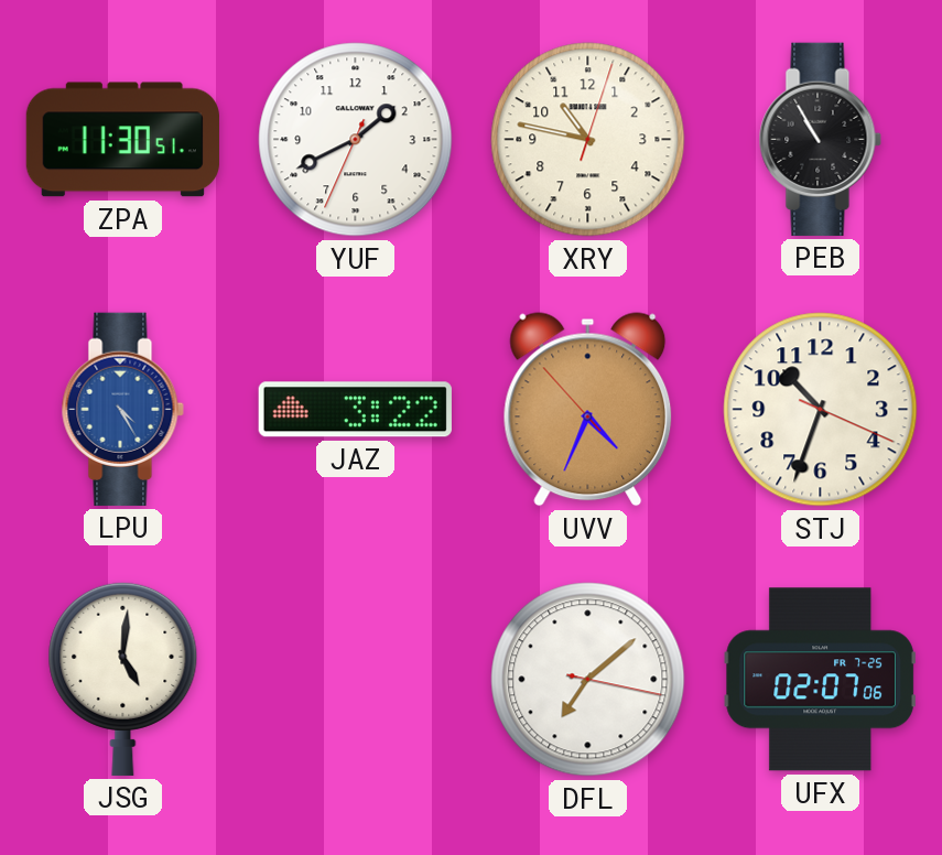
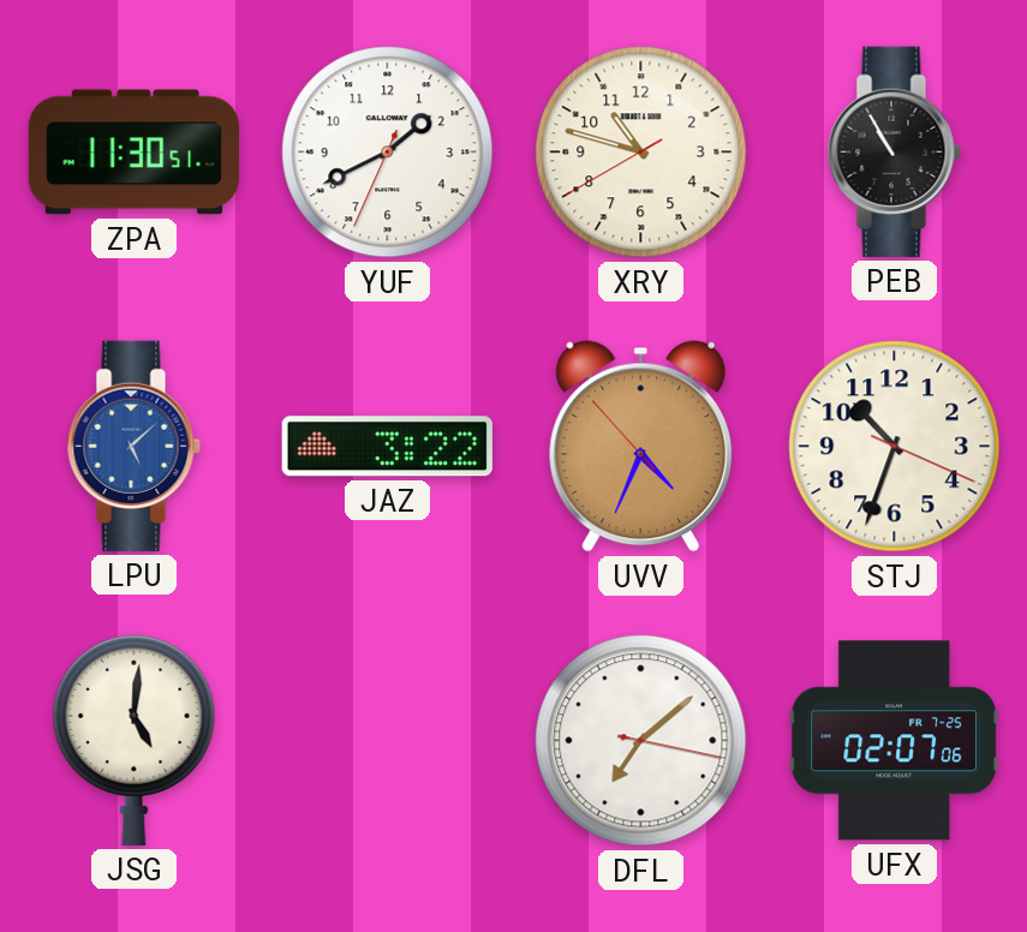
XRY: 10:47:03 -> 10:47:40 (641, 153)
LPU: 4:25 -> 5:08 (133, 446)
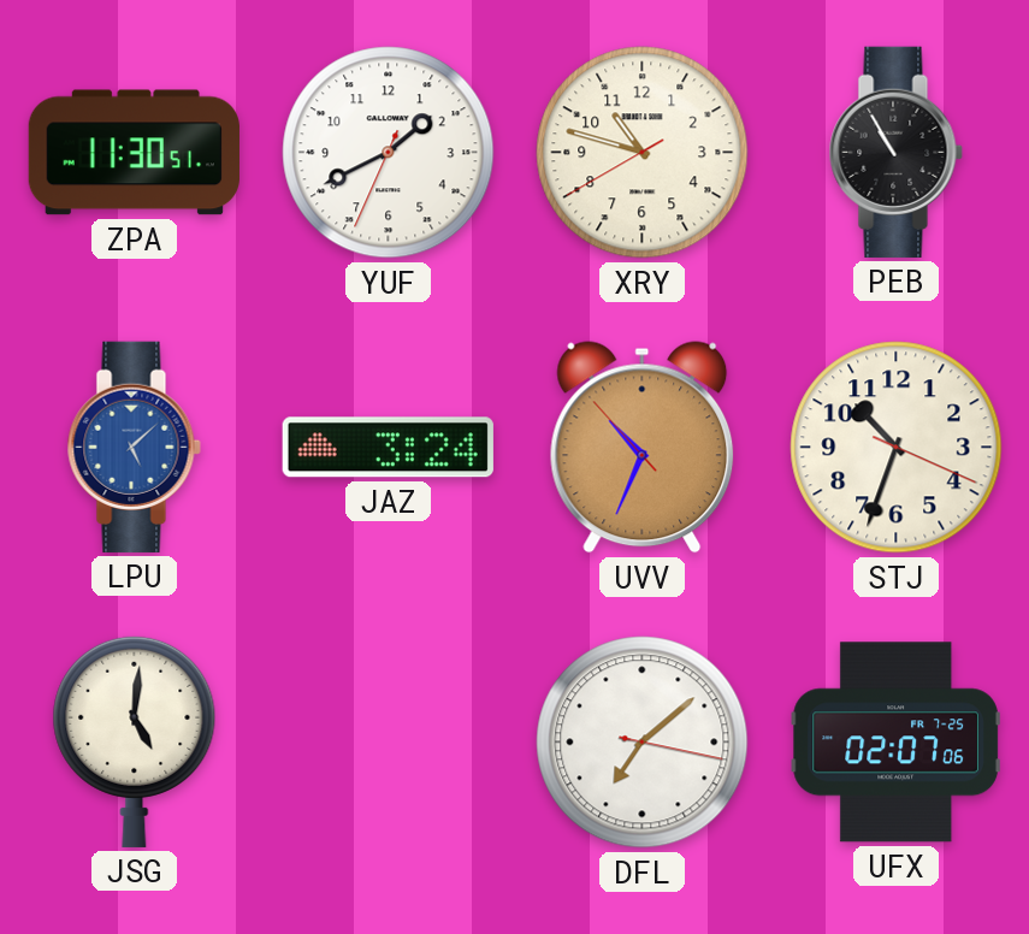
JAZ: 3:22 -> 3:24 (388, 448)
UVV: 4:33 -> 10:33 (643, 448)
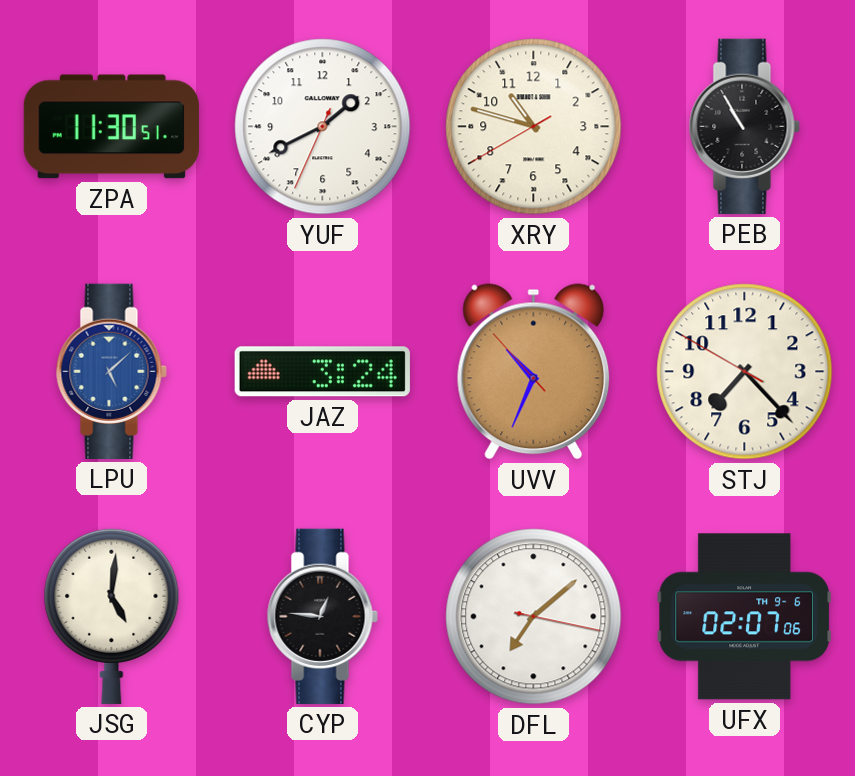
STJ: 10:33 -> 7:22 (745, 372)
CYP: none -> 12:46 (322, 616)
UFX date: FR 7-25 -> TH 9-6 (744, 617)
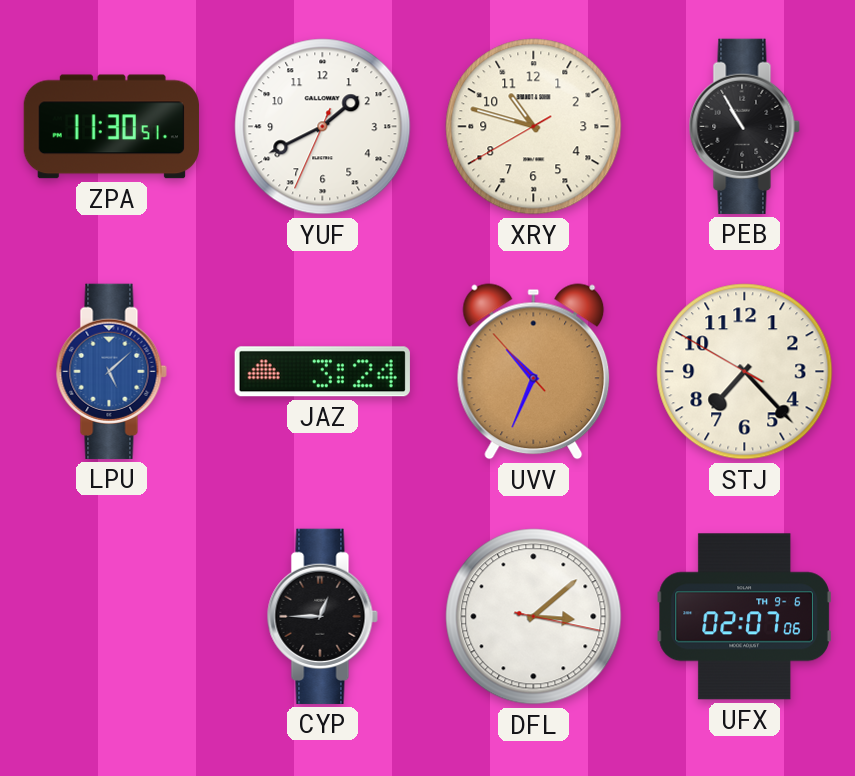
JSG: 5:01 -> none (112, 616)
CYP: 12:46 -> 12:45 (322, 616)
DFL: 7:08 -> 3:08 (534, 617)
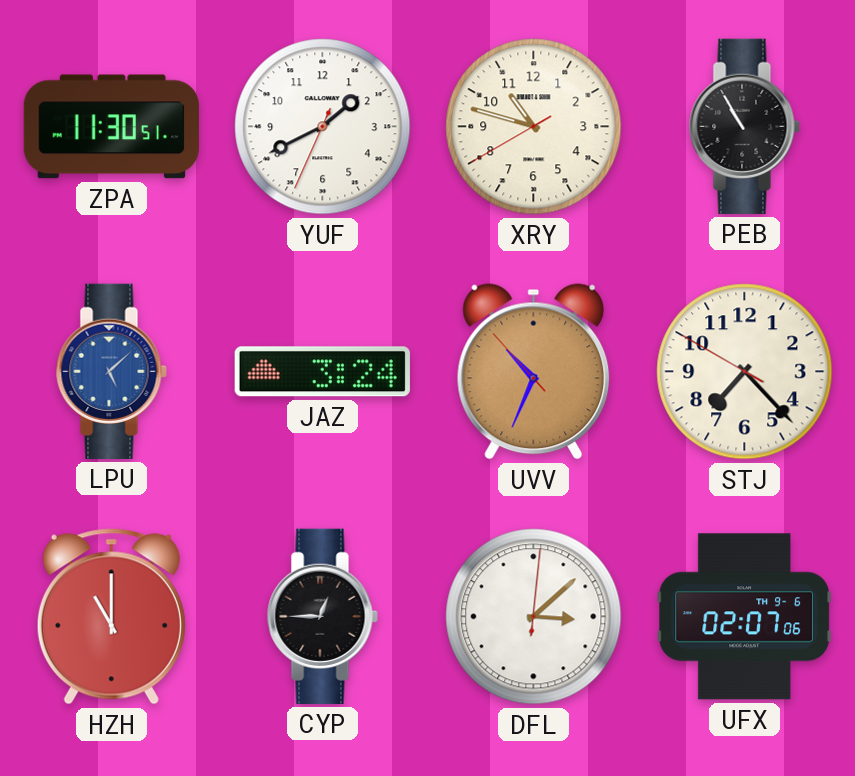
HZH: none -> 11:00 (111, 617)
DFL: 3:08:17 -> 3:08:01 (534, 617)
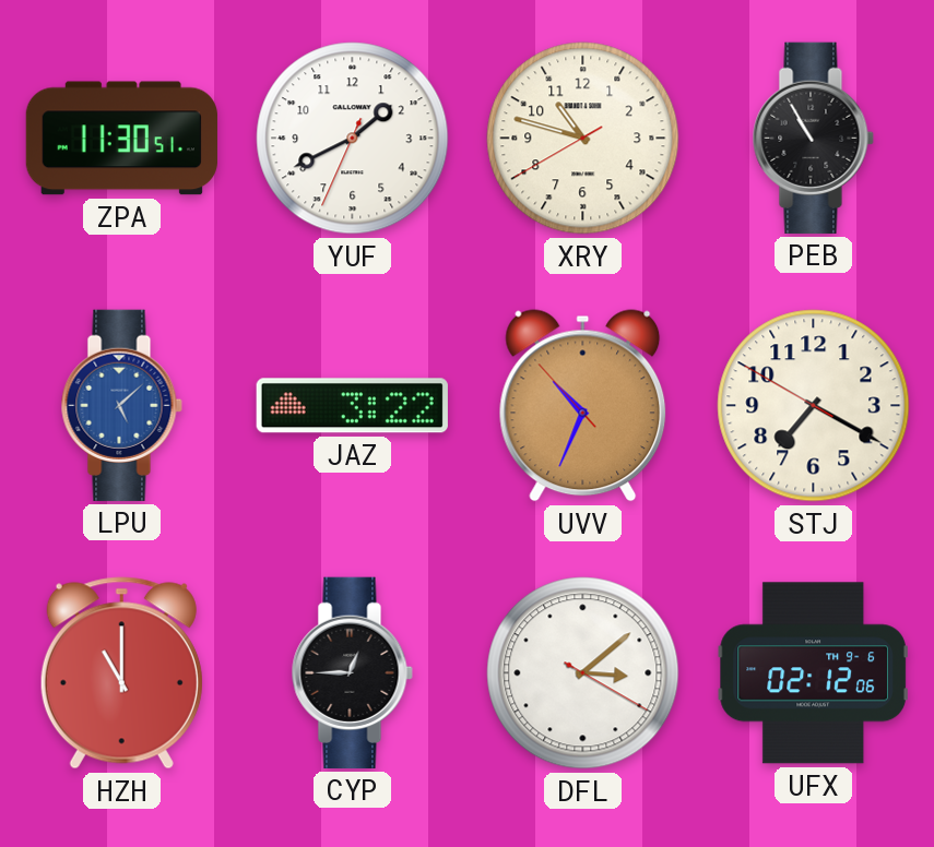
JAZ: 3:24 -> 3:22 (352, 406)
STJ: 7:22 -> 7:19 (814, 406)
DFL: 3:08:01 -> 3:08:20 (583, 673)
UFX: 02:07 -> 02:12 (813, 673)
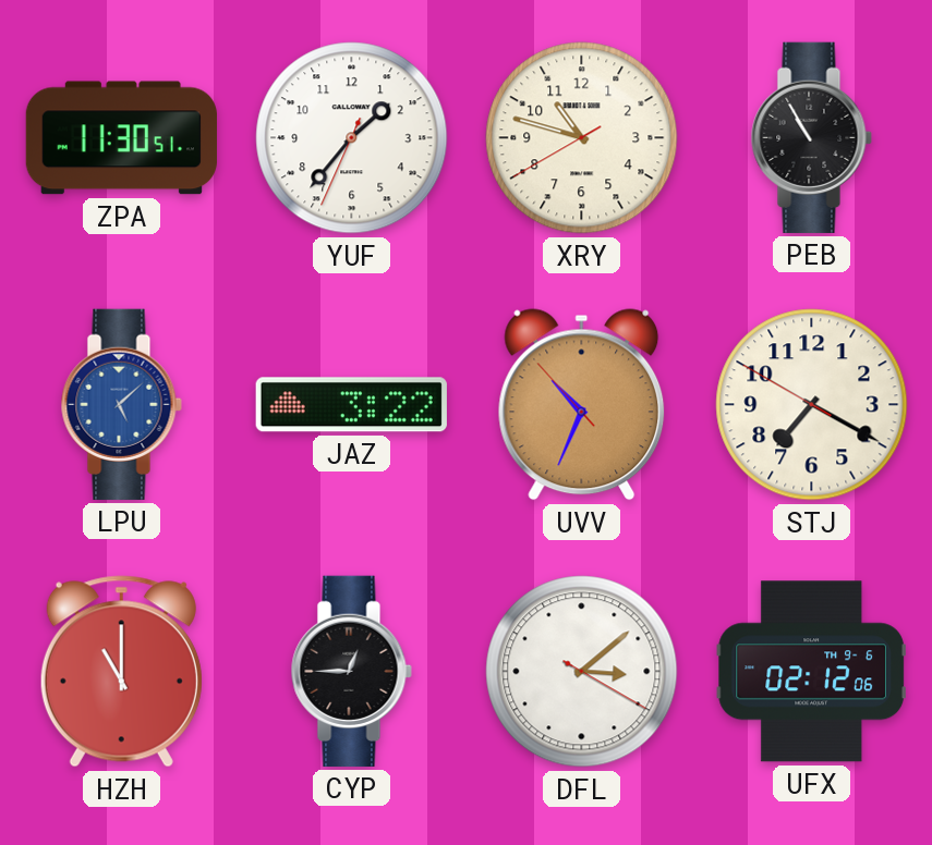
YUF: 1:40 -> 1:36 (352, 138)
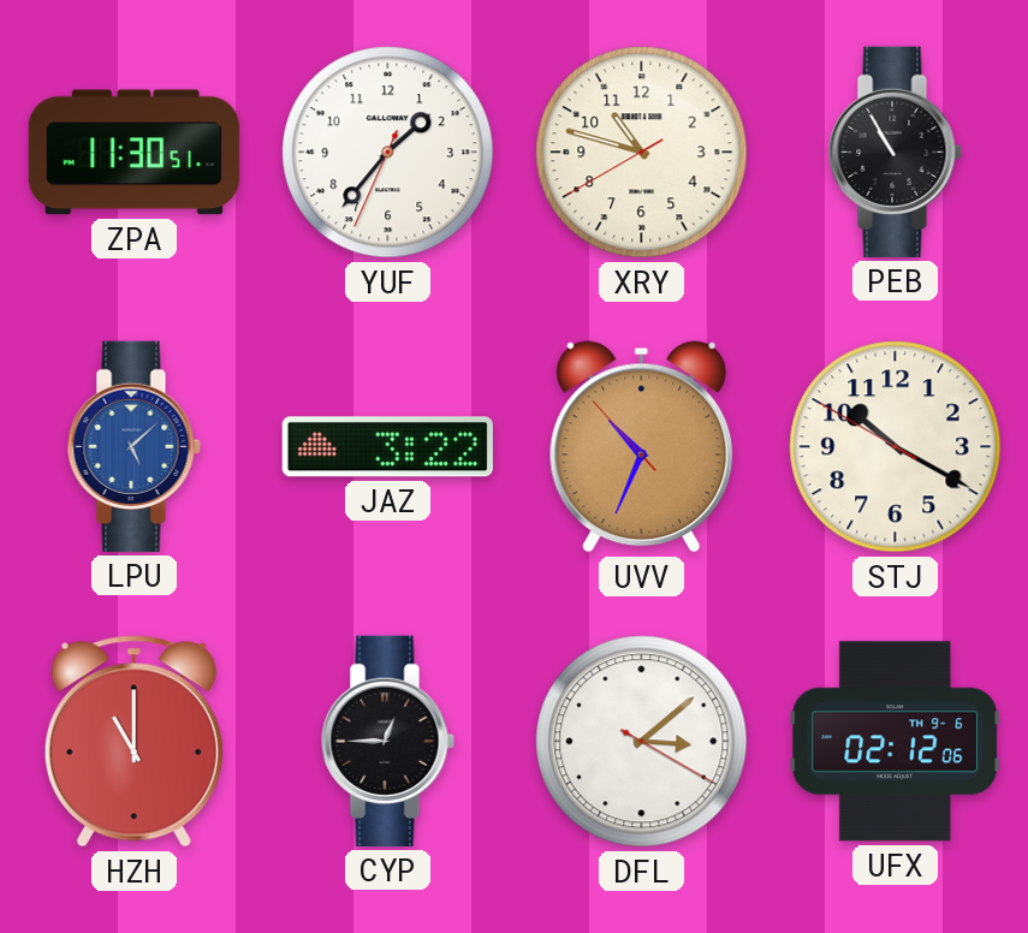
STJ: 7:19 -> 10:19 (896, 447)
